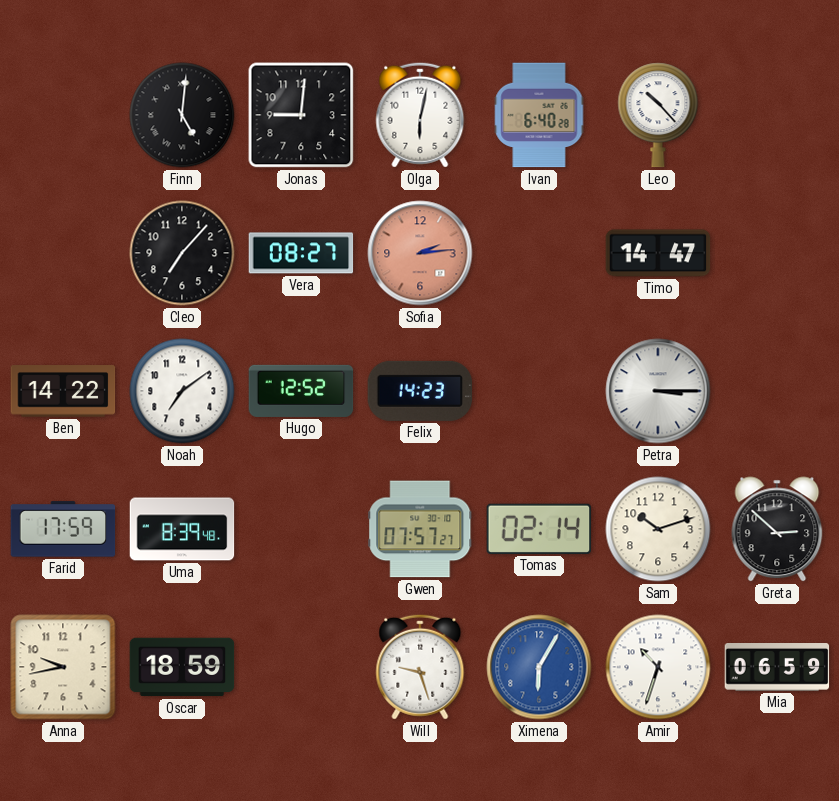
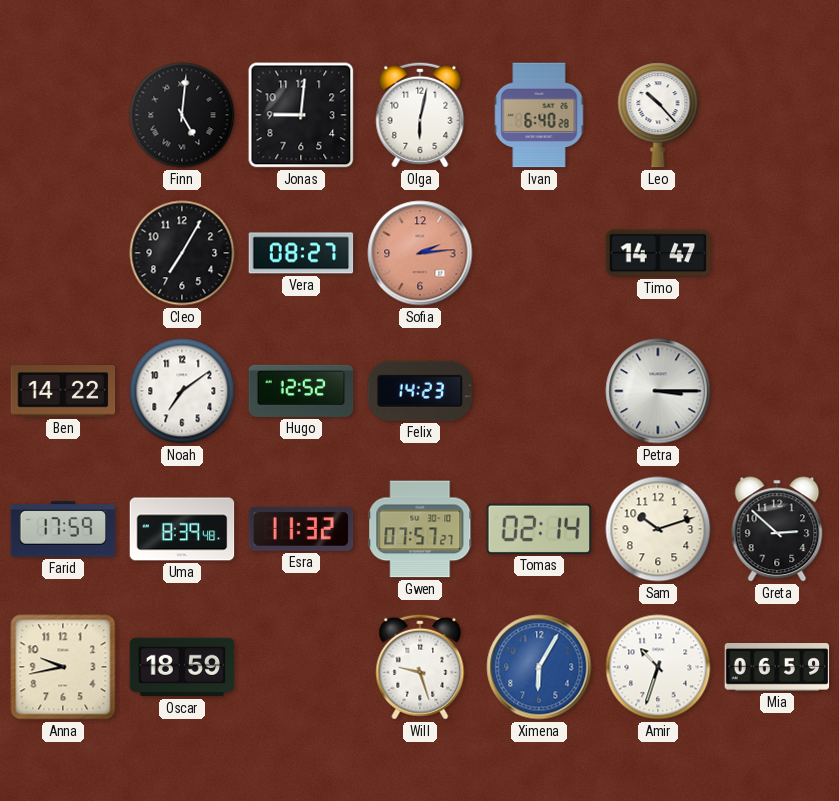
Cleo: 7:07 -> 7:05 (182, 253)
Esra: none -> 11:32 (301, 529)
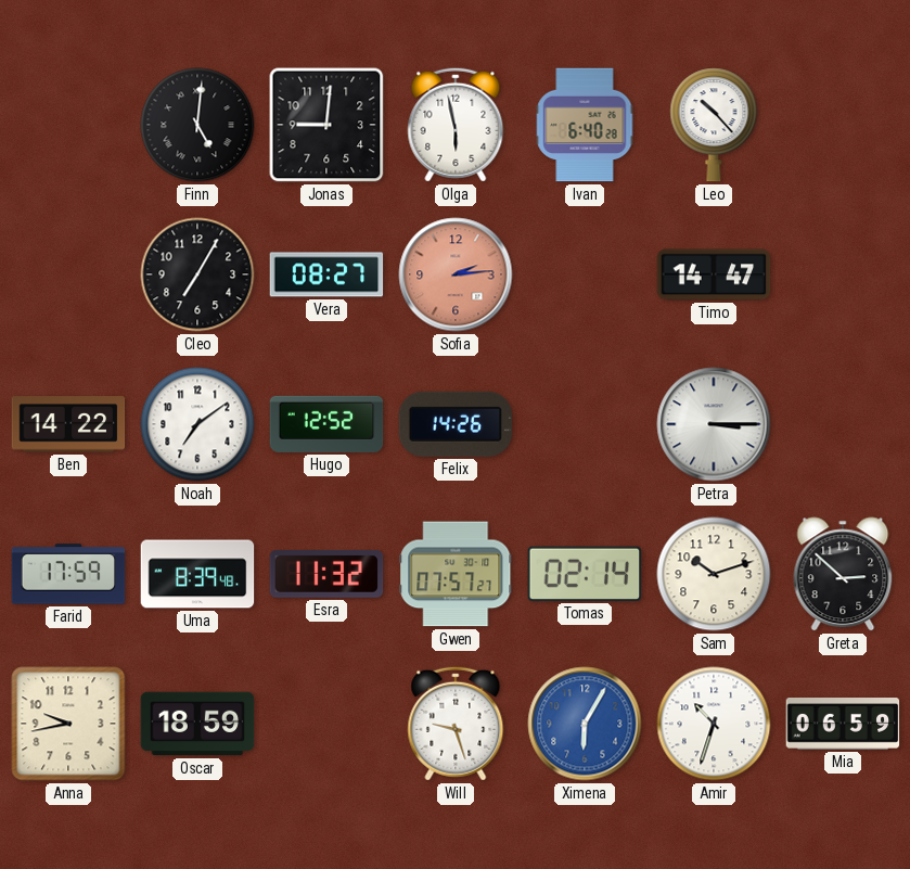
Olga: 6:02 -> 5:58 (456, 125)
Felix: 14:23 -> 14:26 (456, 424)
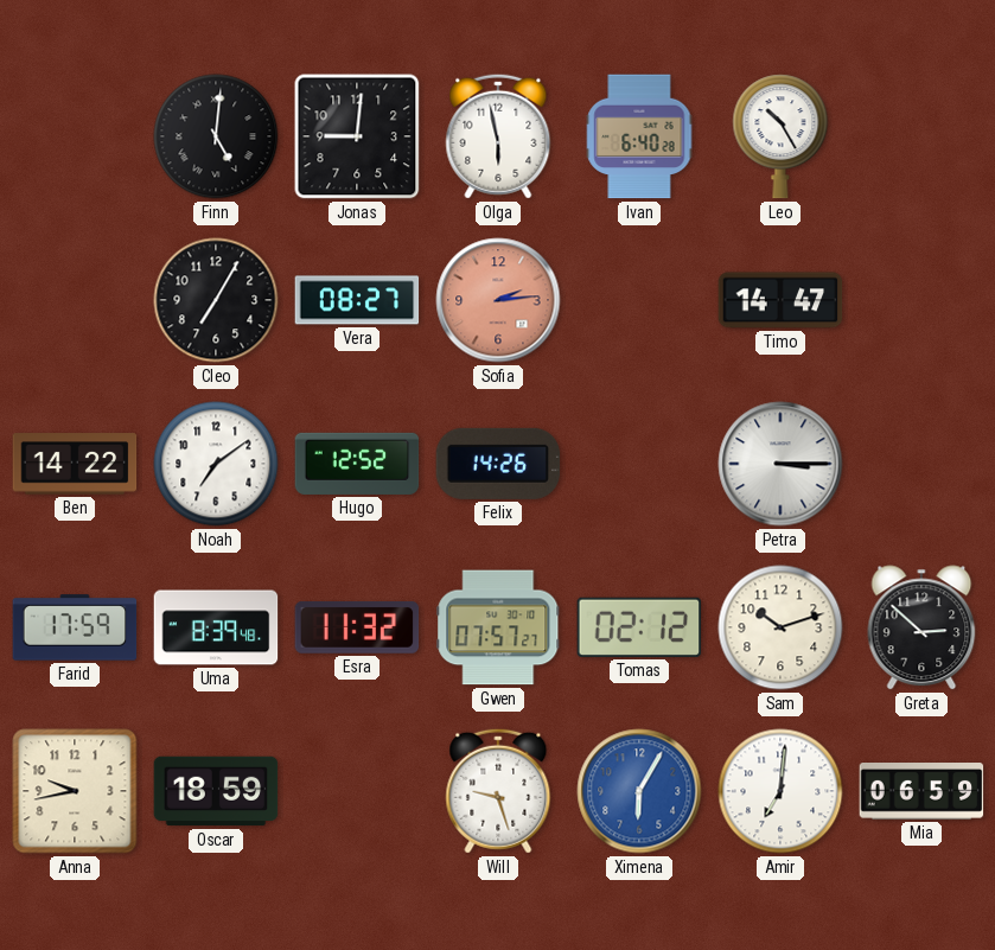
Leo: 10:23 -> 10:25 (780, 136)
Tomas: 02:14 -> 02:12 (639, 627)
Amir: 10:33 -> 7:01 (780, 791)
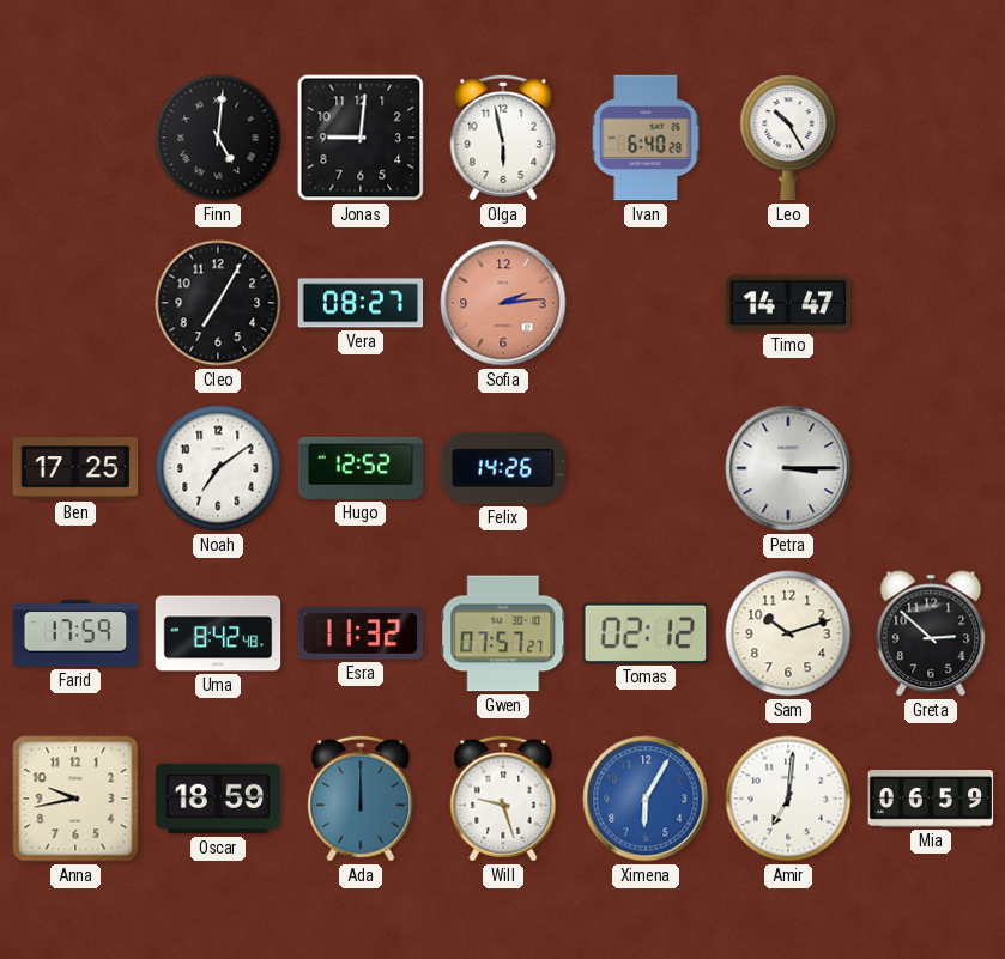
Ben: 14:22 -> 17:25 (75, 468)
Uma: 8:39 -> 8:42 (218, 633)
Ada: none -> 12:00 (361, 799)
